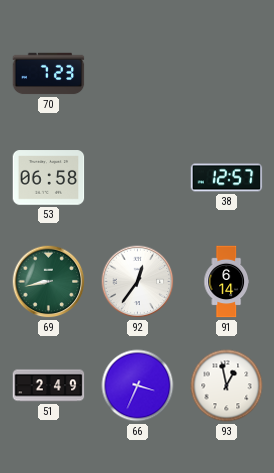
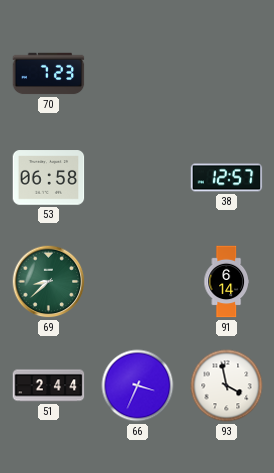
69: 8:43 -> 8:38 (49, 282)
92: 12:36 -> none (138, 282)
51: 2:49 -> 2:44 (49, 386)
93: 12:58 -> 3:58 (227, 386)
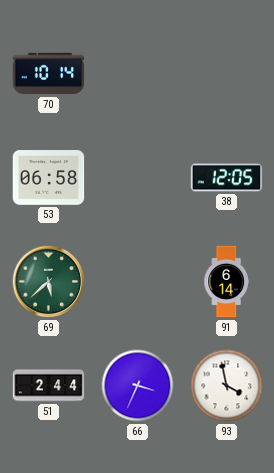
70: 7:23 -> 10:14 (49, 74)
38: 12:57 -> 12:05 (227, 178)
69: 8:38 -> 5:38 (49, 282)
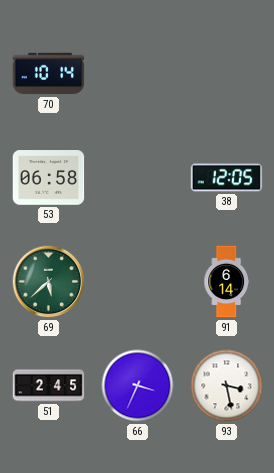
51: 2:44 -> 2:45 (49, 386)
93: 3:58 -> 3:28 (227, 386)
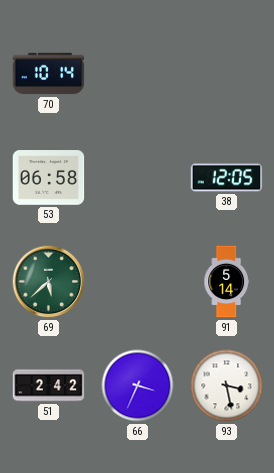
91: 6:14 -> 5:14 (226, 282)
51: 2:45 -> 2:42 (49, 386)
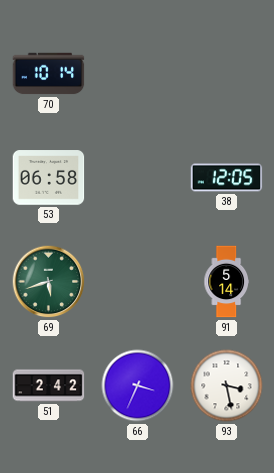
69: 5:38 -> 5:42 (49, 282)
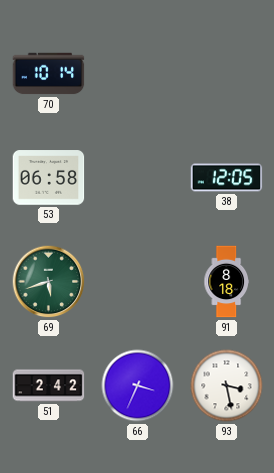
91: 5:14 -> 8:18 (226, 282)
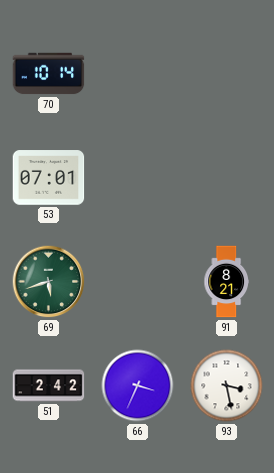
53: 06:58 -> 07:01 (49, 178)
38: 12:05 -> none (227, 178)
91: 8:18 -> 8:21 (226, 282)
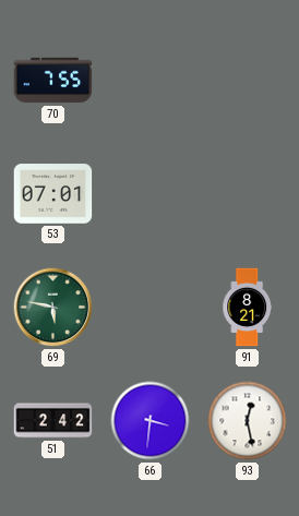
70: 10:14 -> 7:55 (53, 81)
69: 5:42 -> 5:47 (53, 308)
66: 3:34 -> 3:31 (151, 421)
93: 3:28 -> 12:28 (248, 421)
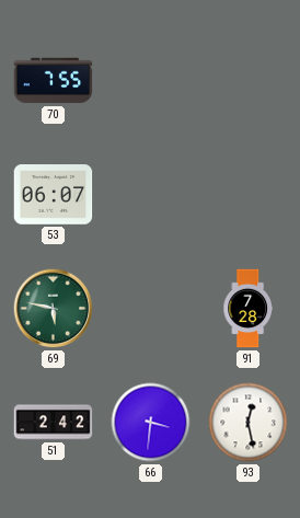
53: 07:01 -> 06:07 (54, 195)
91: 8:21 -> 7:28 (247, 309)
